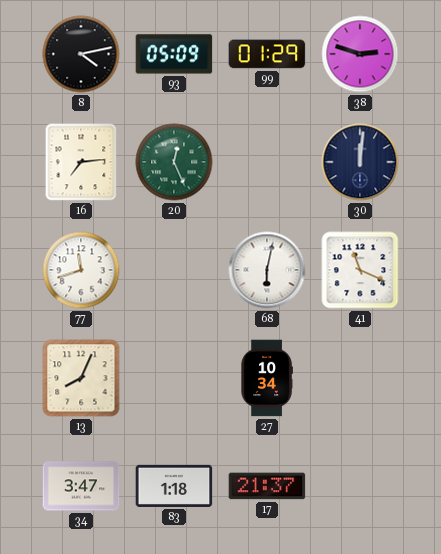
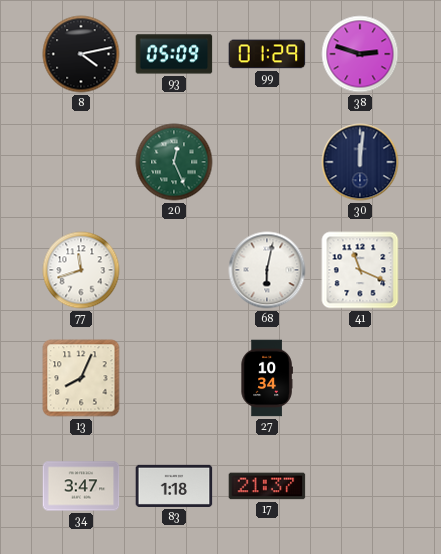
16: 7:14 -> none (81, 162)
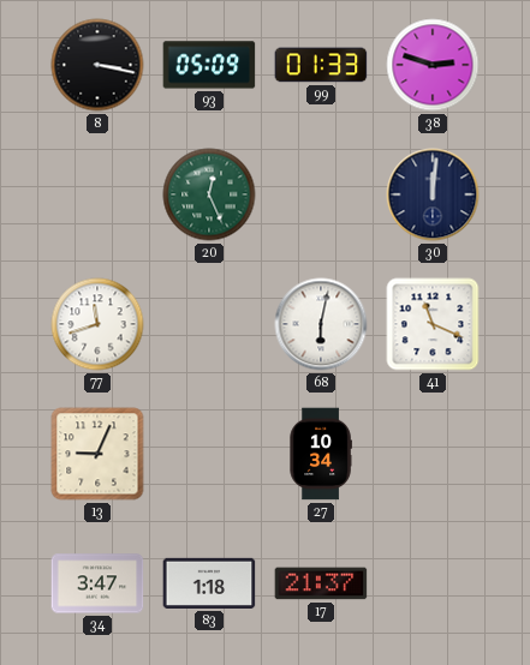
8: 4:13 -> 3:17 (97, 65)
99: 01:29 -> 01:33 (321, 65)
13: 8:04 -> 9:04 (97, 454)
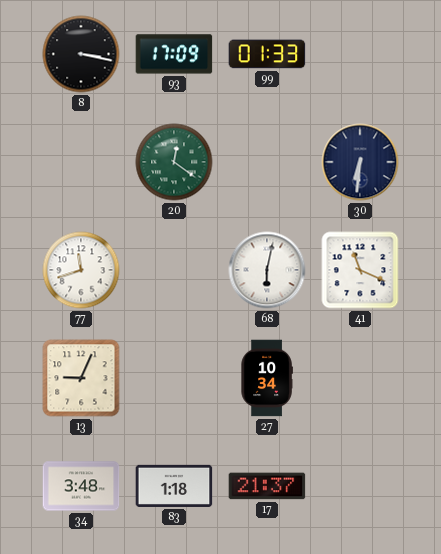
93: 05:09 -> 17:09 (174, 54)
38: 2:48 -> none (433, 65)
20: 12:26 -> 12:21 (174, 162)
30: 12:01 -> 6:31 (360, 162)
34: 3:47 -> 3:48 (81, 486)
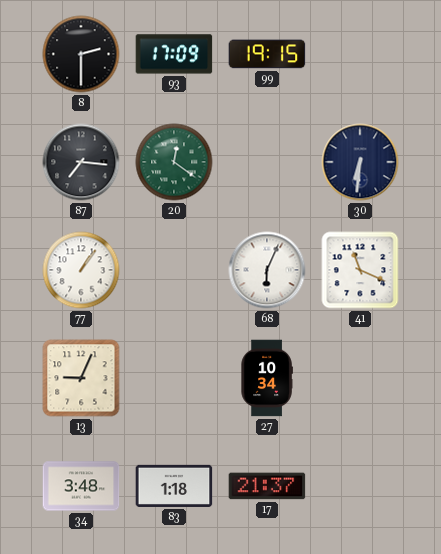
8: 3:17 -> 2:30 (81, 54)
99: 01:33 -> 19:15 (267, 54)
87: none -> 7:16 (81, 162)
77: 11:42 -> 1:06 (81, 270)
68: 6:02 -> 6:04 (267, 270)
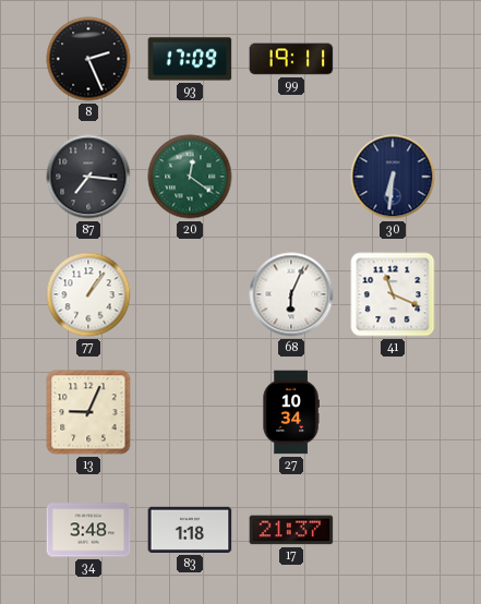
8: 2:30 -> 2:26 (88, 59)
99: 19:15 -> 19:11 (291, 59)
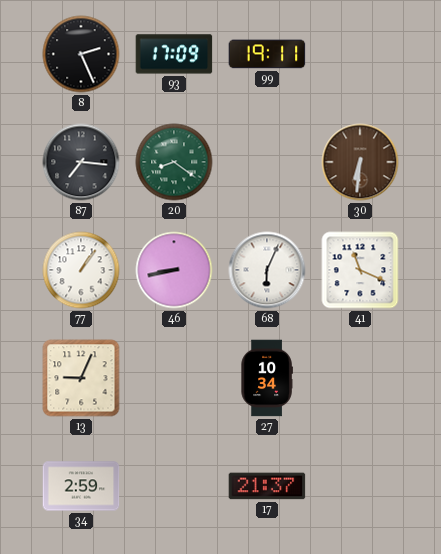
20: 12:21 -> 8:21 (174, 162)
30 dial: navy -> brown (360, 162)
46: none -> 8:43 (174, 270)
34: 3:48 -> 2:59 (81, 486)
83: 1:18 -> none (190, 530)
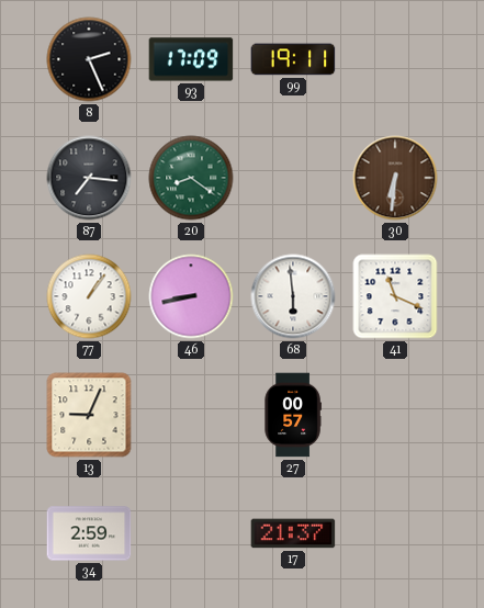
68: 6:04 -> 5:59 (293, 296)
27: 10:34 -> 00:57 (293, 415)
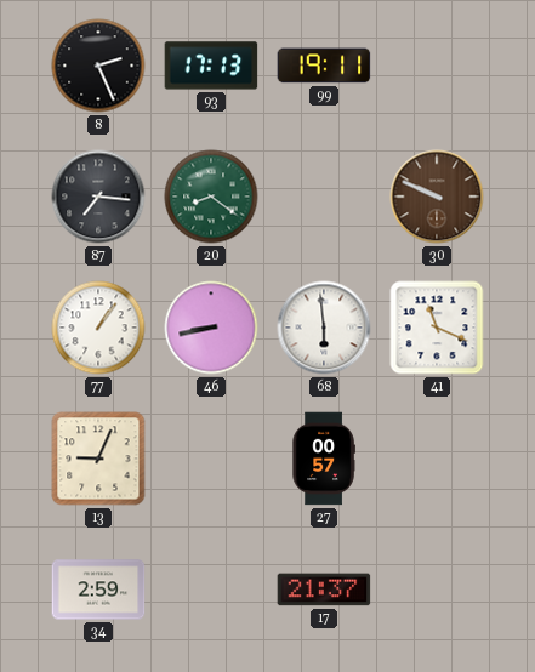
93: 17:09 -> 17:13 (211, 66)
30: 6:31 -> 9:49 (437, 197)
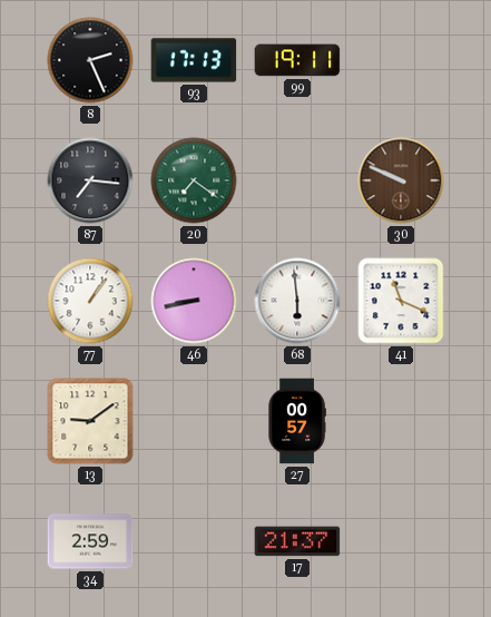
20: 8:21 -> 7:21 (194, 180)
13: 9:04 -> 9:09 (90, 421)
